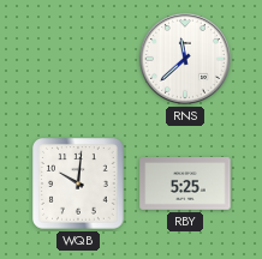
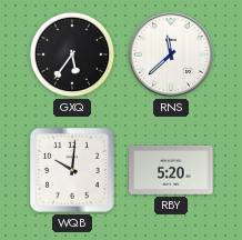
GXQ: none -> 5:36 (72, 54)
RBY: 5:25 -> 5:20 (171, 171)
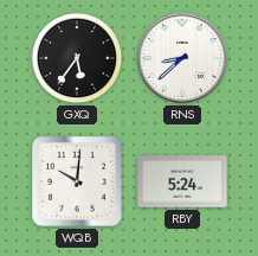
RNS: 11:38 -> 8:38 (182, 58)
RBY: 5:20 -> 5:24 (182, 183)
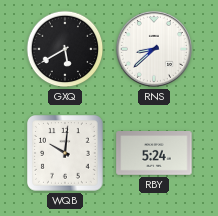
GXQ: 5:36 -> 5:40 (65, 49)
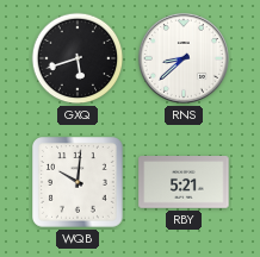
GXQ: 5:40 -> 5:42 (78, 58)
RBY: 5:24 -> 5:21 (184, 183)
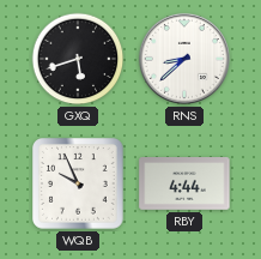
WQB: 10:01 -> 9:56 (79, 185)
RBY: 5:21 -> 4:44 (184, 185)
